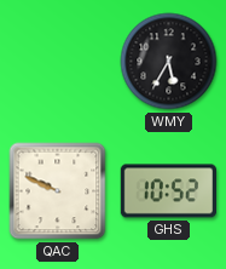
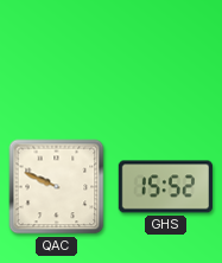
WMY: 5:35 -> none (169, 62)
GHS: 10:52 -> 15:52 (165, 187)
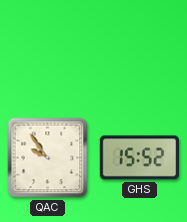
QAC: 9:49 -> 9:54 (48, 158)
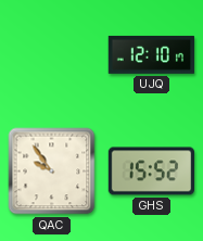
UJQ: none -> 12:10 (151, 54)
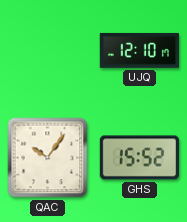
QAC: 9:54 -> 10:06 (48, 158)
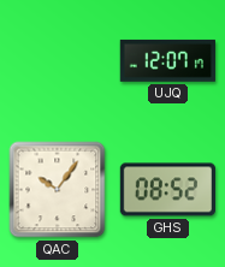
UJQ: 12:10 -> 12:07 (167, 60)
GHS: 15:52 -> 08:52 (167, 190)
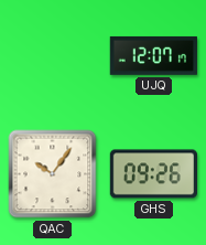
GHS: 08:52 -> 09:26 (153, 174)
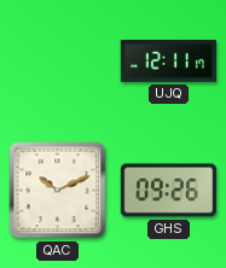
UJQ: 12:07 -> 12:11 (168, 60)
QAC: 10:06 -> 10:11 (58, 191)
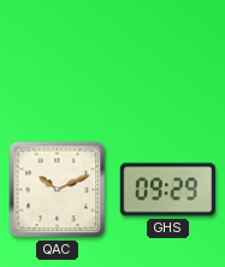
UJQ: 12:11 -> none (168, 60)
GHS: 09:26 -> 09:29 (167, 190)
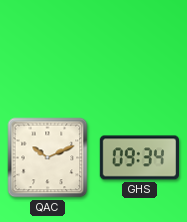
GHS: 09:29 -> 09:34 (139, 158)
